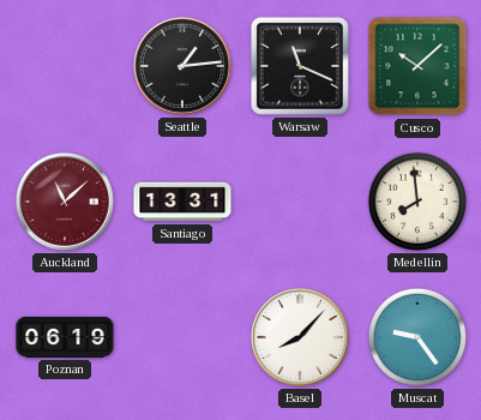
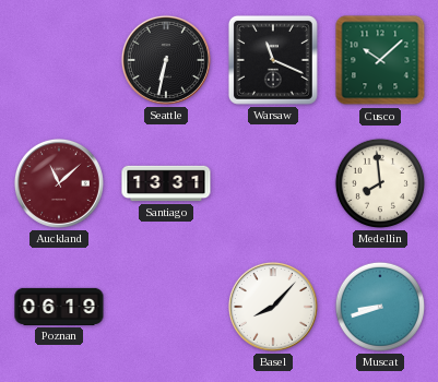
Seattle: 1:14 -> 6:32 (166, 60)
Muscat: 9:24 -> 8:42 (380, 307)
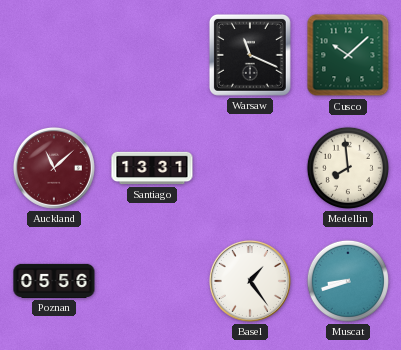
Seattle: 6:32 -> none (166, 60)
Poznan: 06:19 -> 05:56 (54, 281)
Basel: 8:07 -> 1:24 (250, 281)
